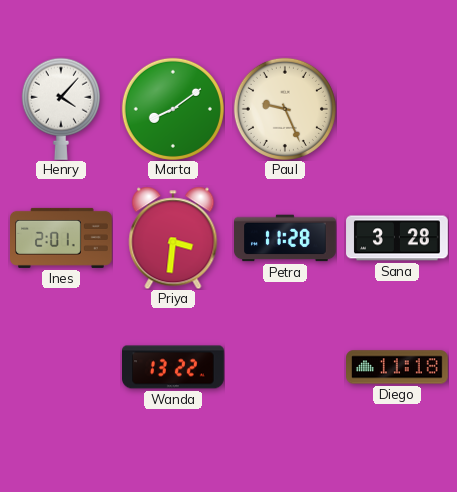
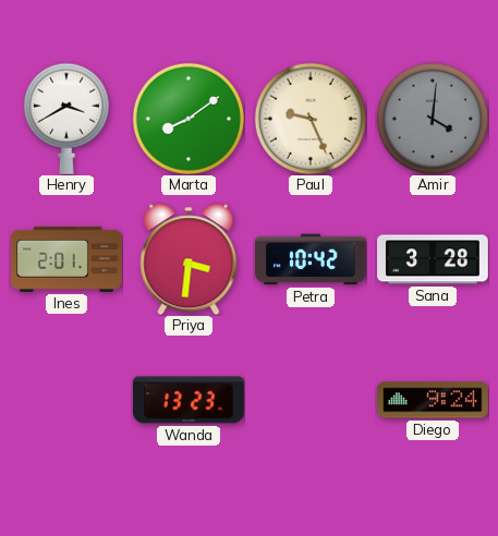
Henry: 4:07 -> 3:40 (66, 119)
Amir: none -> 4:01 (433, 119)
Petra: 11:28 -> 10:42 (312, 259)
Wanda: 13:22 -> 13:23 (190, 400)
Diego: 11:18 -> 9:24 (434, 400)
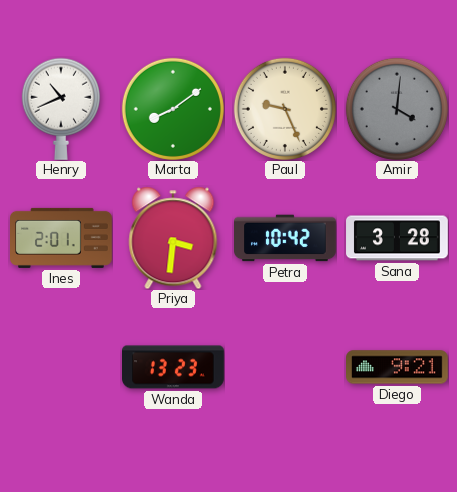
Henry: 3:40 -> 10:41 (61, 109)
Diego: 9:24 -> 9:21 (398, 367)
